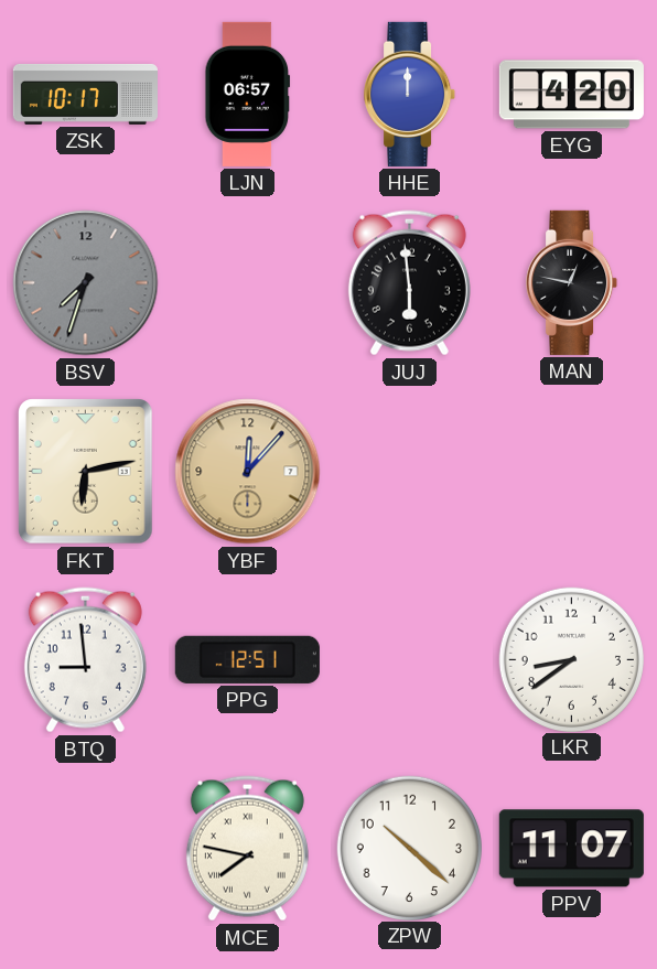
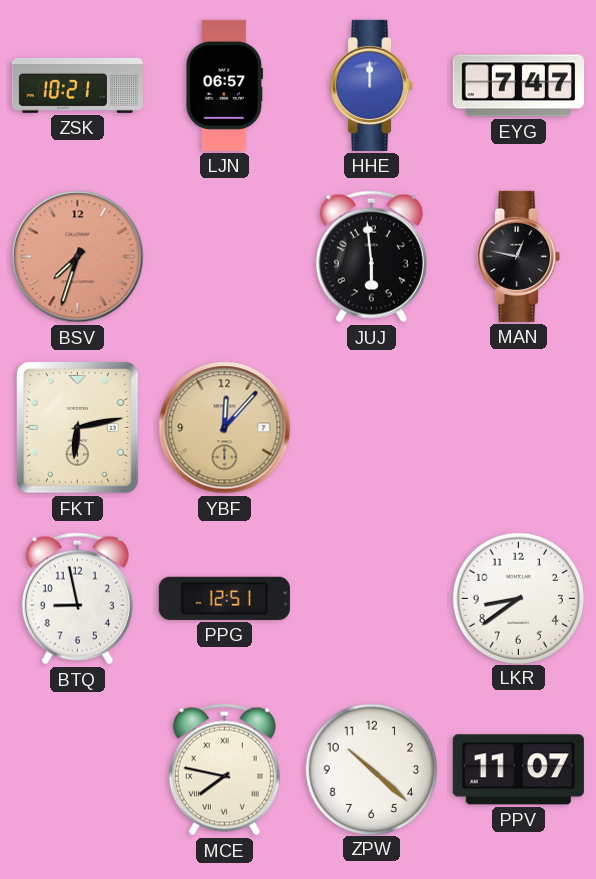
ZSK: 10:17 -> 10:21 (77, 85)
EYG: 4:20 -> 7:47 (518, 86)
BSV dial: grey -> salmon (78, 257)
BTQ: 8:59 -> 8:58 (77, 599)
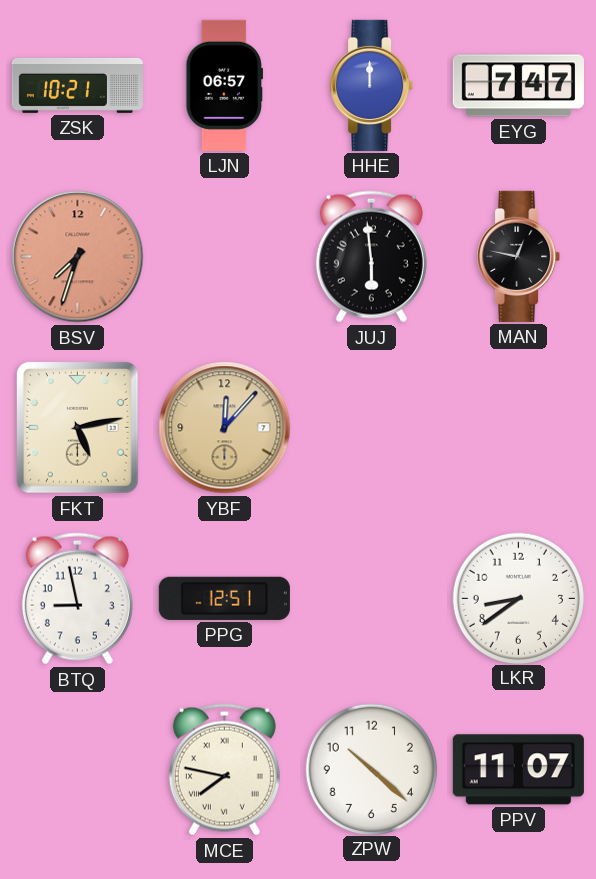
FKT: 6:13 -> 5:13 (78, 428)
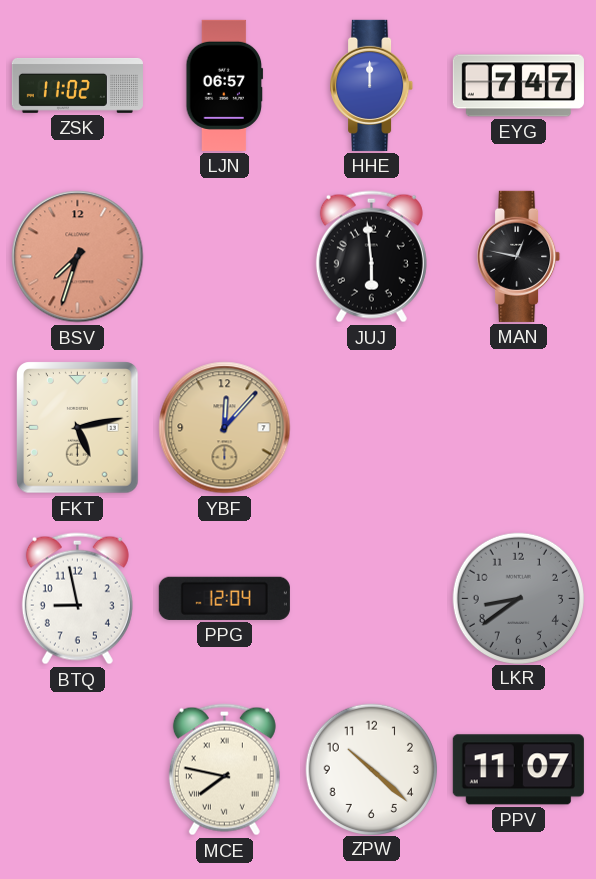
ZSK: 10:21 -> 11:02 (77, 85)
PPG: 12:51 -> 12:04 (224, 598)
LKR dial: white -> grey (518, 598)
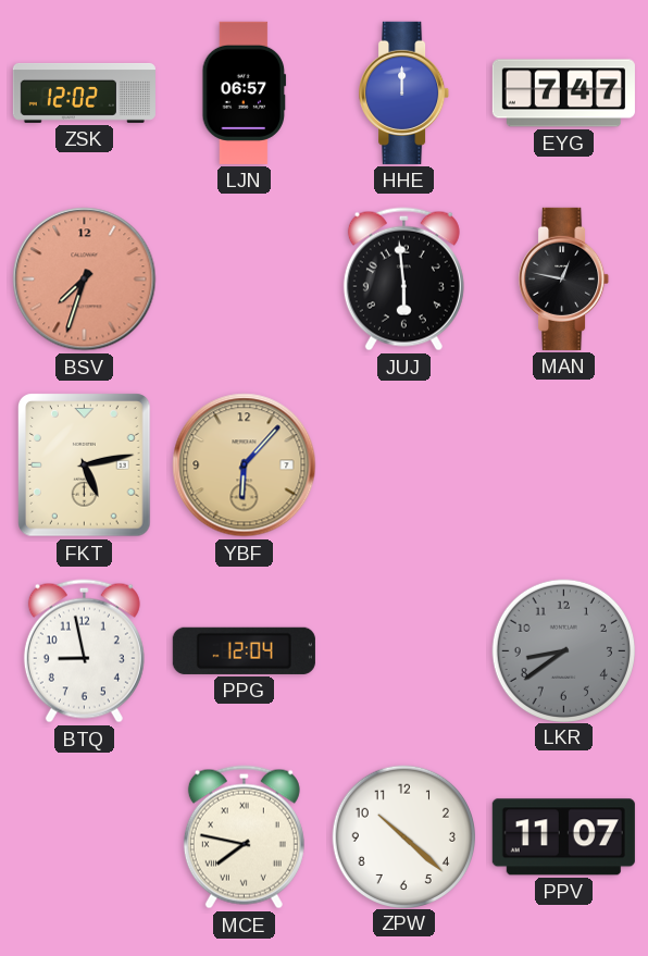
ZSK: 11:02 -> 12:02 (84, 92)
YBF: 12:07 -> 6:07 (245, 465)
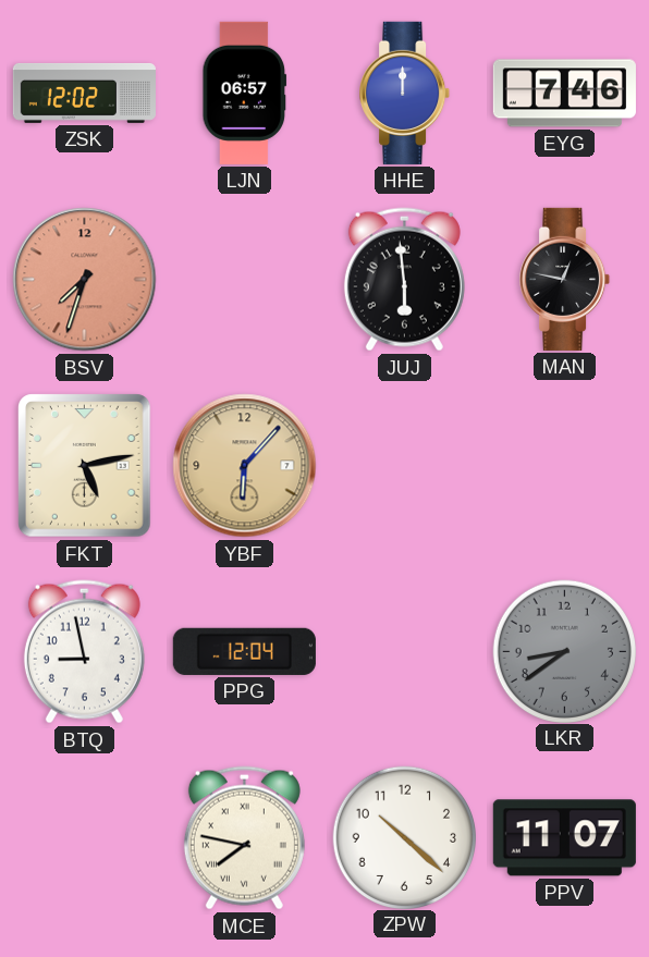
EYG: 7:47 -> 7:46 (564, 94)
